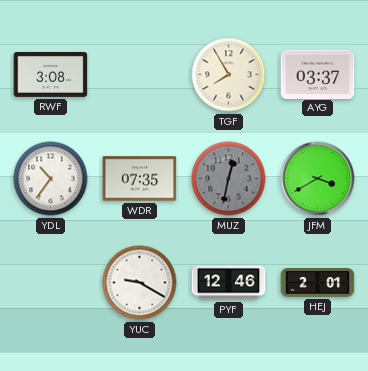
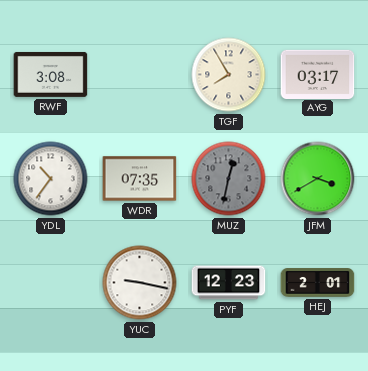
AYG: 03:37 -> 03:17 (318, 74)
YUC: 9:20 -> 9:17 (140, 283)
PYF: 12:46 -> 12:23 (229, 283)
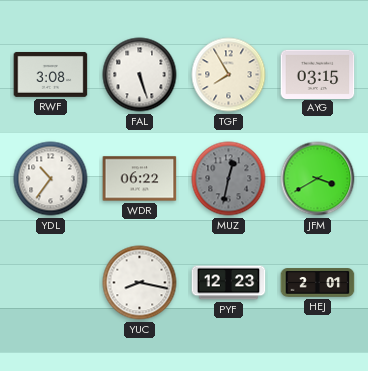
FAL: none -> 5:27 (140, 75)
AYG: 03:17 -> 03:15 (318, 74)
WDR: 07:35 -> 06:22 (140, 179)
YUC: 9:17 -> 8:17 (140, 283)
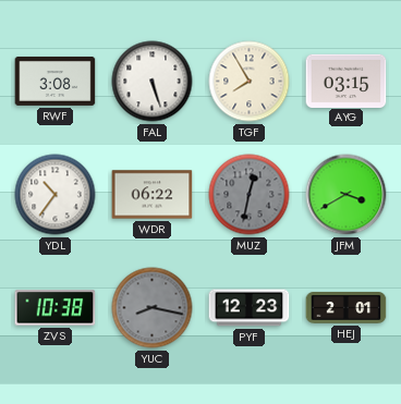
ZVS: none -> 10:38 (56, 308)
YUC dial: white -> grey (153, 308)
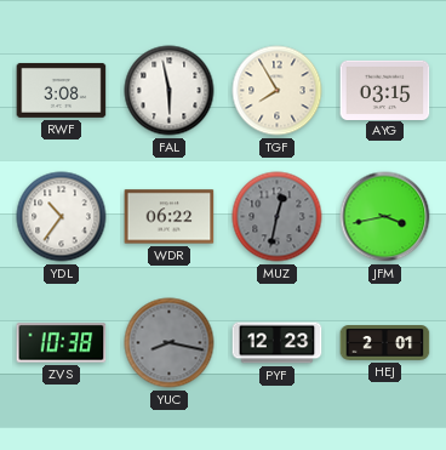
FAL: 5:27 -> 5:58 (170, 91)
JFM: 3:40 -> 3:43 (385, 217)
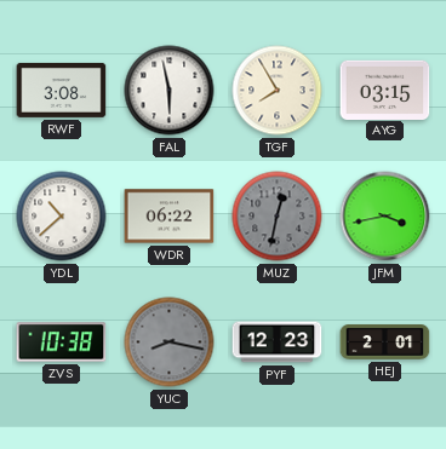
YDL: 10:36 -> 10:38 (62, 217)
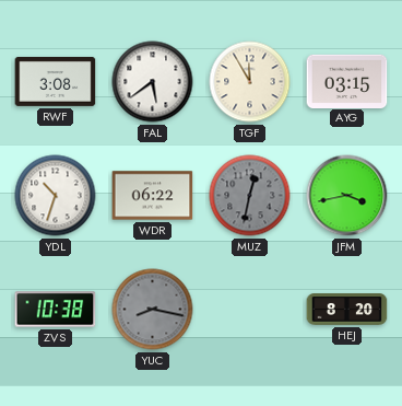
FAL: 5:58 -> 5:39 (153, 82)
TGF: 7:55 -> 11:55 (250, 82)
YDL: 10:38 -> 10:33 (56, 196)
PYF: 12:23 -> none (278, 342)
HEJ: 2:01 -> 8:20 (347, 310)
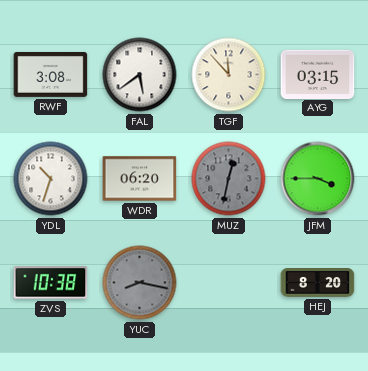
TGF: 11:55 -> 11:53 (229, 75)
WDR: 06:22 -> 06:20 (140, 179)
JFM: 3:43 -> 3:45 (318, 179)
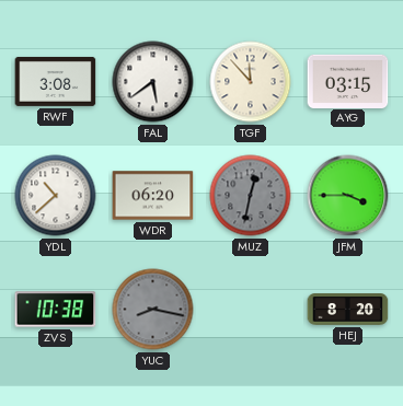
YDL: 10:33 -> 10:38 (56, 196)
